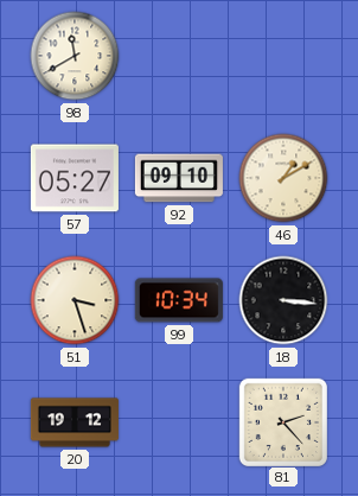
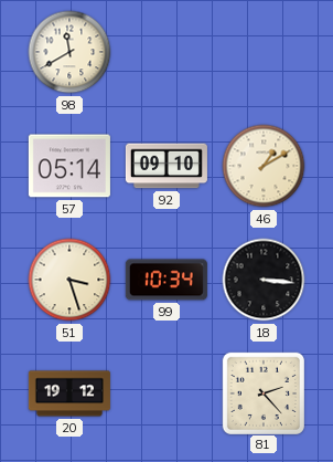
57: 05:27 -> 05:14 (69, 166)
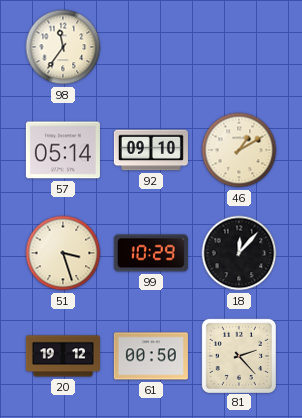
98: 11:40 -> 11:36 (63, 47)
99: 10:34 -> 10:29 (151, 253)
18: 3:16 -> 12:07 (239, 253)
61: none -> 00:50 (151, 356)
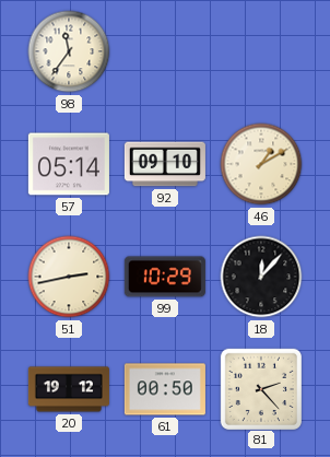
51: 3:27 -> 2:43 (69, 277)
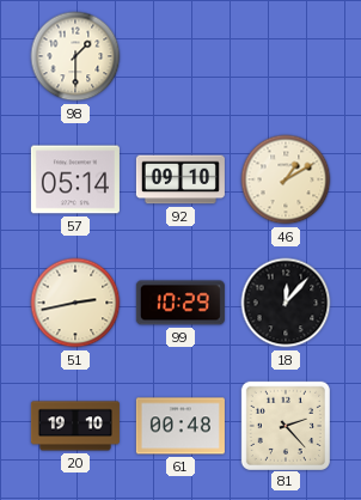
98: 11:36 -> 1:30 (75, 56)
20: 19:12 -> 19:10 (75, 426)
61: 00:50 -> 00:48 (180, 426)
